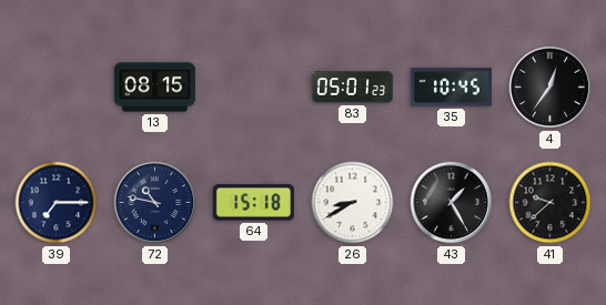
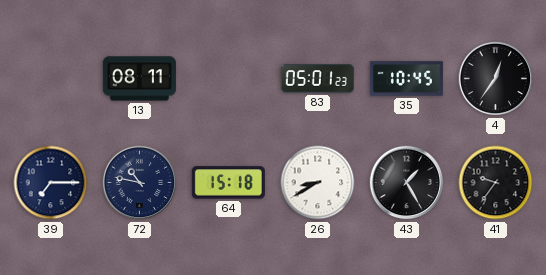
13: 08:15 -> 08:11 (139, 79)
41: 9:38 -> 9:36 (496, 183)
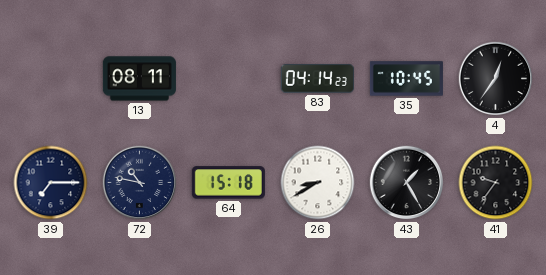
83: 05:01 -> 04:14 (317, 79)
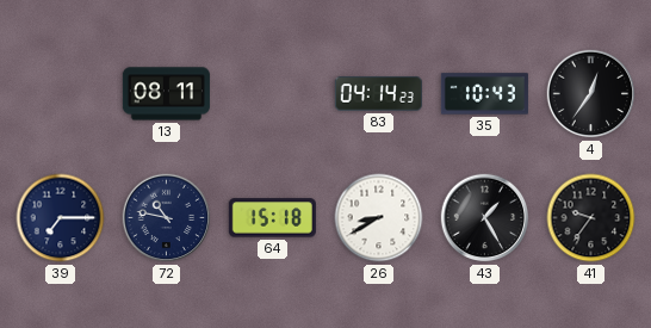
35: 10:45 -> 10:43 (484, 94)
